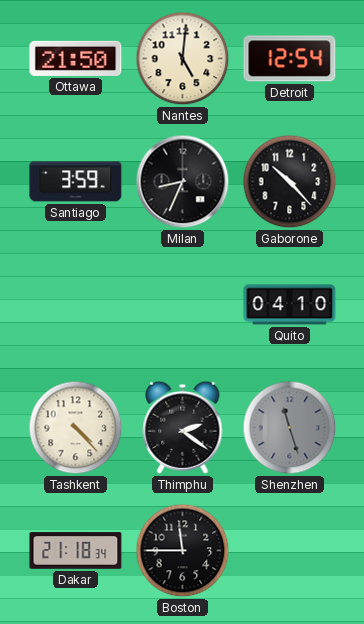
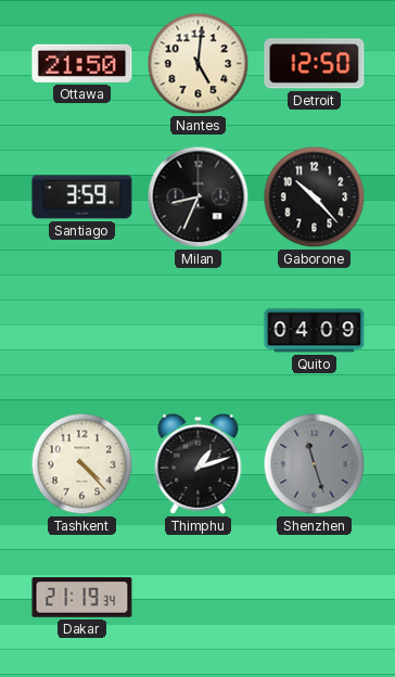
Detroit: 12:54 -> 12:50 (315, 64)
Quito: 04:10 -> 04:09 (315, 331)
Thimphu: 2:21 -> 1:12 (199, 463)
Dakar: 21:18 -> 21:19 (82, 598)
Boston: 11:45 -> none (183, 551)
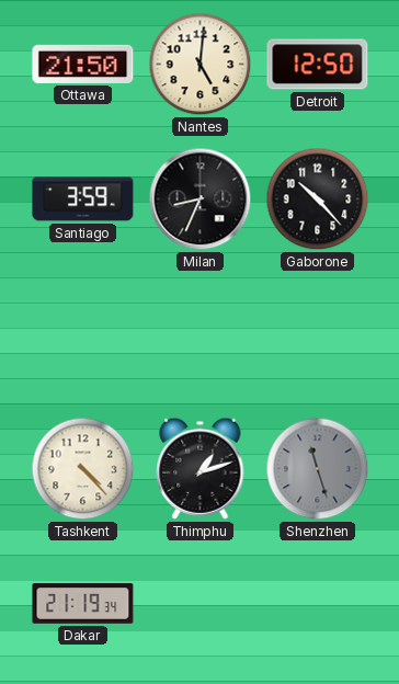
Quito: 04:09 -> none (315, 331)
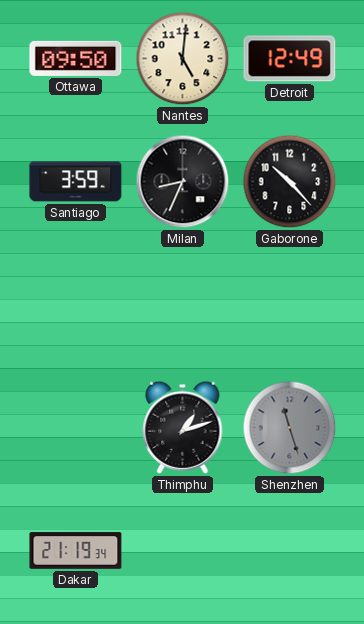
Ottawa: 21:50 -> 09:50 (76, 58)
Detroit: 12:50 -> 12:49 (290, 59)
Tashkent: 4:23 -> none (83, 469)
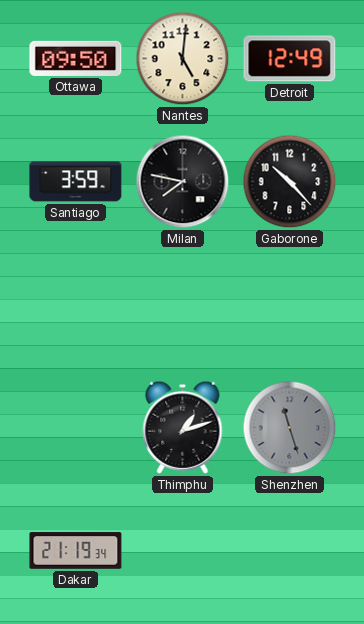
Milan: 8:34 -> 7:47 (183, 182)
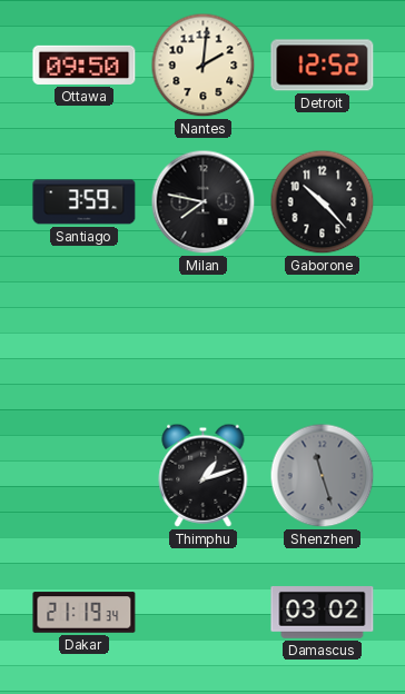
Nantes: 5:01 -> 2:01 (204, 66)
Detroit: 12:49 -> 12:52 (323, 66)
Damascus: none -> 03:02 (323, 613)
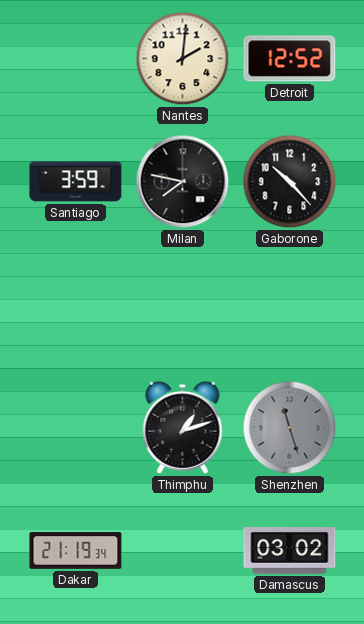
Ottawa: 09:50 -> none (85, 65)
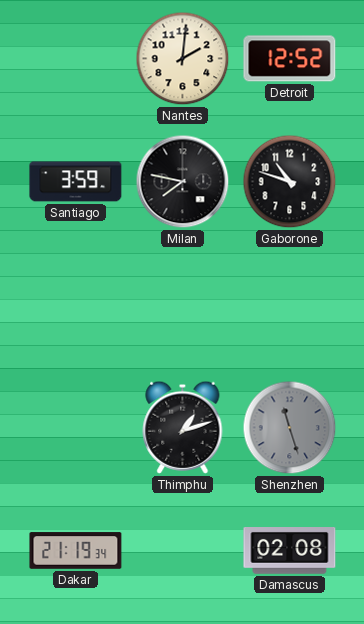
Gaborone: 10:23 -> 10:48 (290, 182)
Damascus: 03:02 -> 02:08 (290, 551)
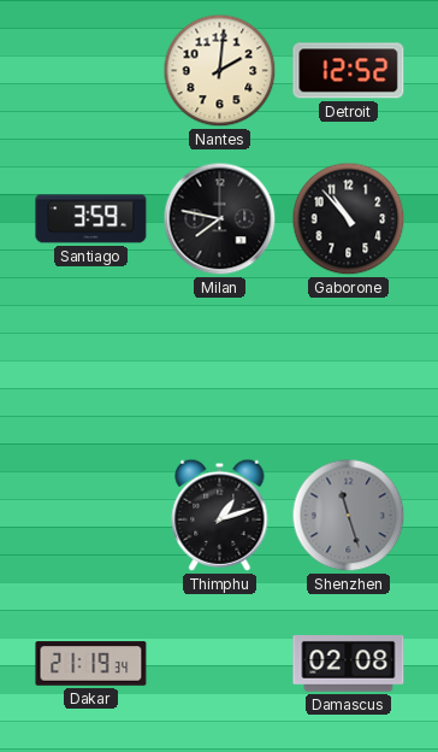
Gaborone: 10:48 -> 10:53 (349, 219)
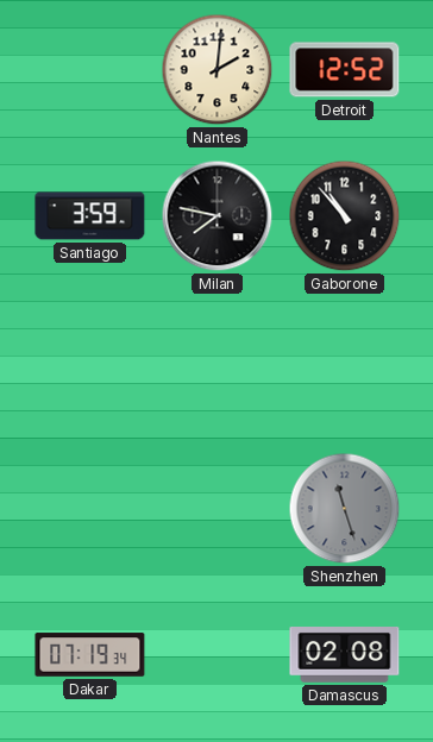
Thimphu: 1:12 -> none (220, 515)
Dakar: 21:19 -> 07:19 (90, 655)
